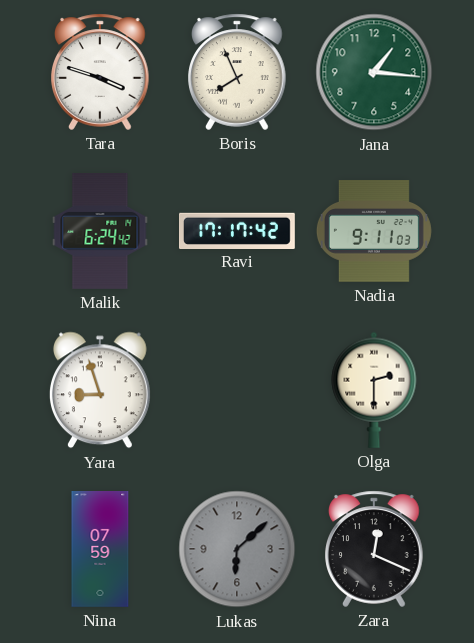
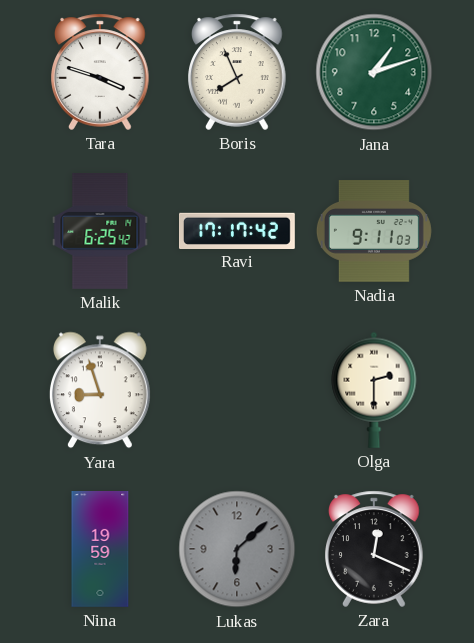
Jana: 1:16 -> 1:12 (374, 72)
Malik: 6:24 -> 6:25 (100, 232)
Nina: 07:59 -> 19:59 (100, 550)
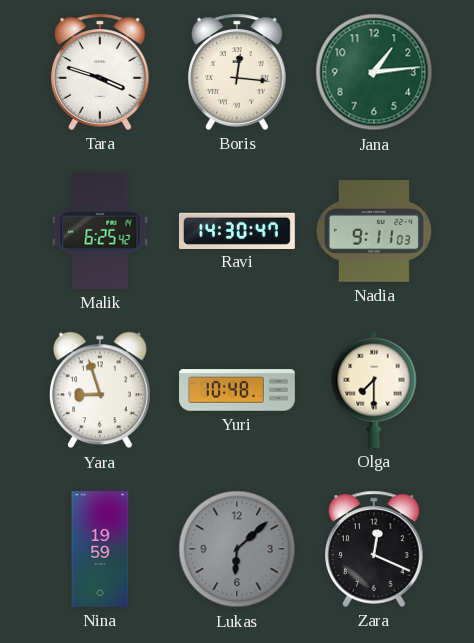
Boris: 7:56 -> 12:16 (237, 72)
Jana: 1:12 -> 1:14 (374, 72)
Ravi: 17:17 -> 14:30 (238, 230)
Yuri: none -> 10:48 (238, 390)
Olga: 2:30 -> 7:30 (374, 390)
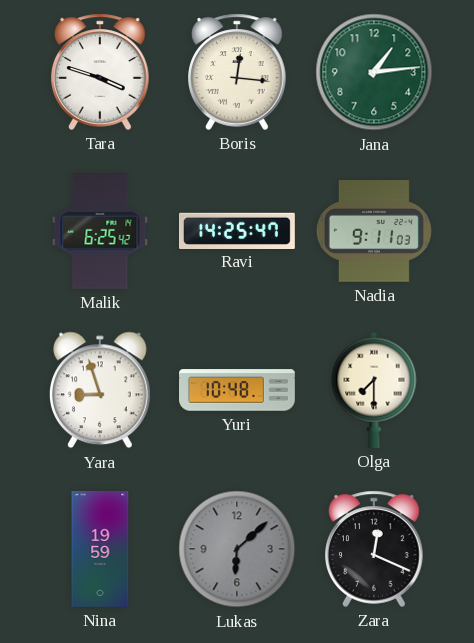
Ravi: 14:30 -> 14:25 (238, 230)
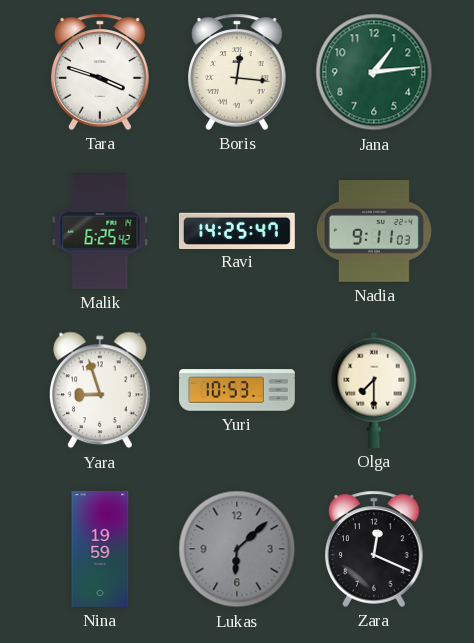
Yuri: 10:48 -> 10:53 (238, 390)
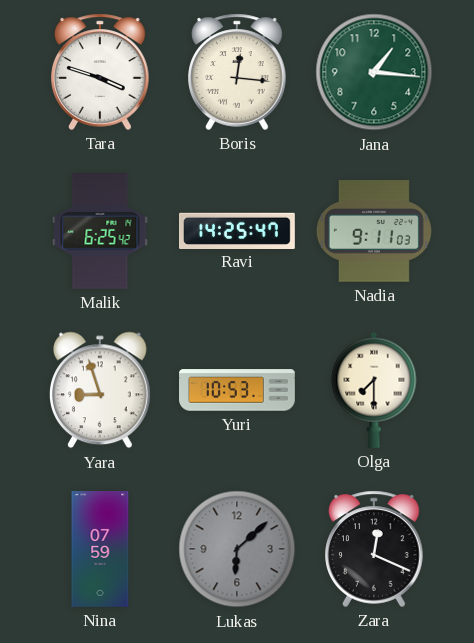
Jana: 1:14 -> 1:16 (374, 72)
Nina: 19:59 -> 07:59 (100, 550)
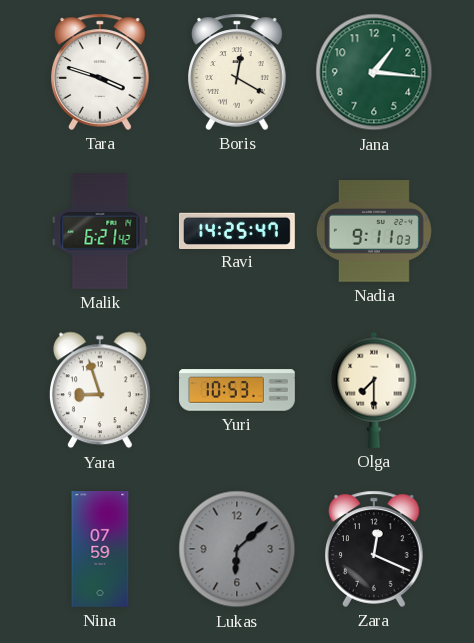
Boris: 12:16 -> 12:20 (237, 72)
Malik: 6:25 -> 6:21 (100, 232)
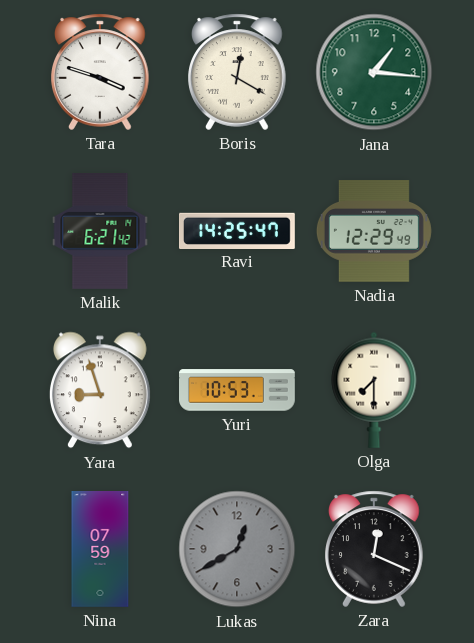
Nadia: 9:11 -> 12:29 (374, 231)
Lukas: 6:08 -> 12:40 (237, 549)
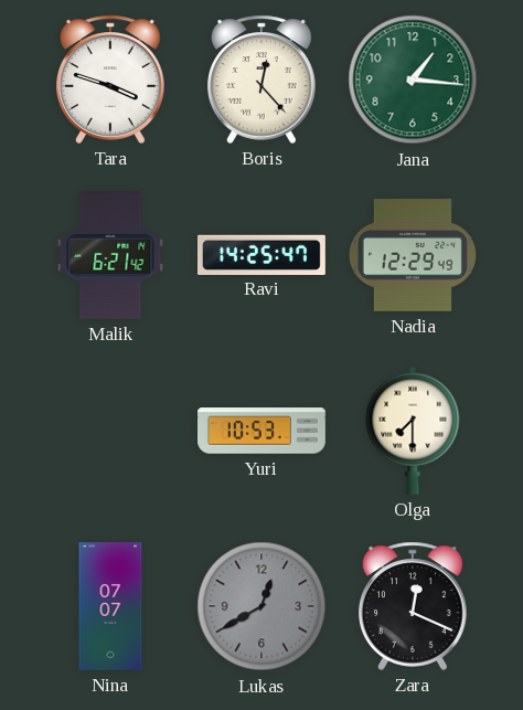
Boris: 12:20 -> 12:23 (261, 80)
Yara: 8:57 -> none (100, 390)
Nina: 07:59 -> 07:07 (110, 607)
